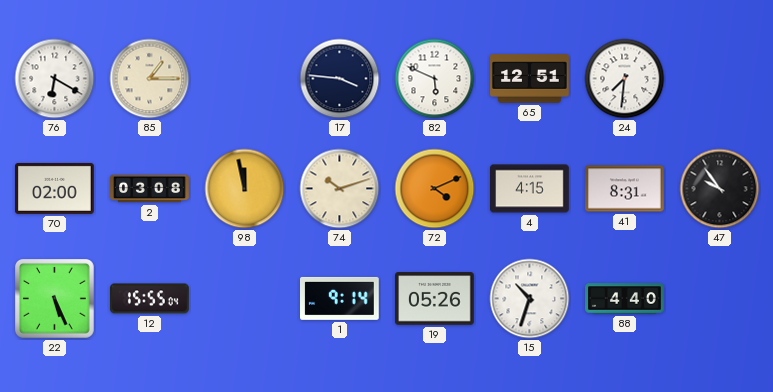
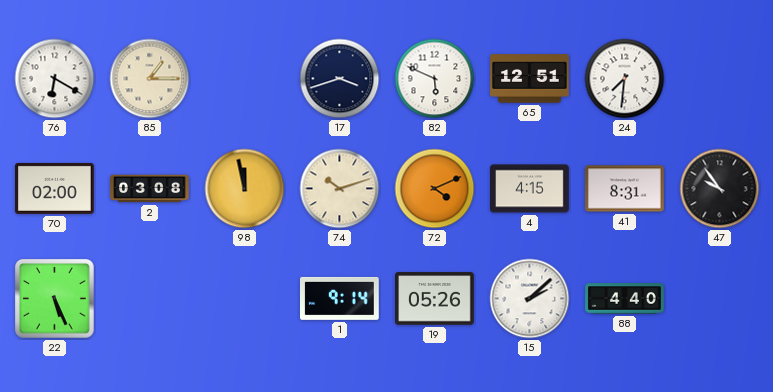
17: 3:46 -> 3:42 (340, 79)
12: 15:55 -> none (150, 299)
15: 10:33 -> 2:08 (530, 299)
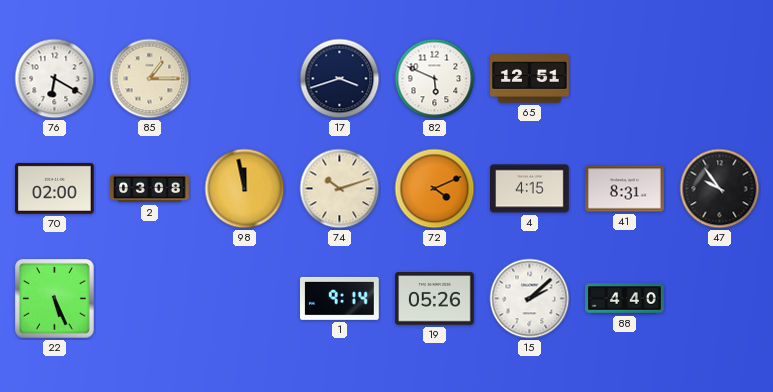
24: 7:31 -> none (625, 79)
